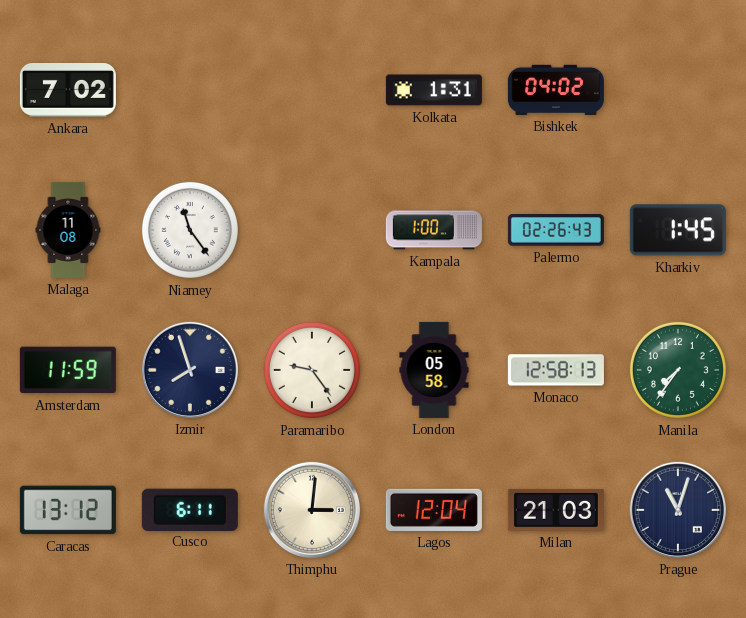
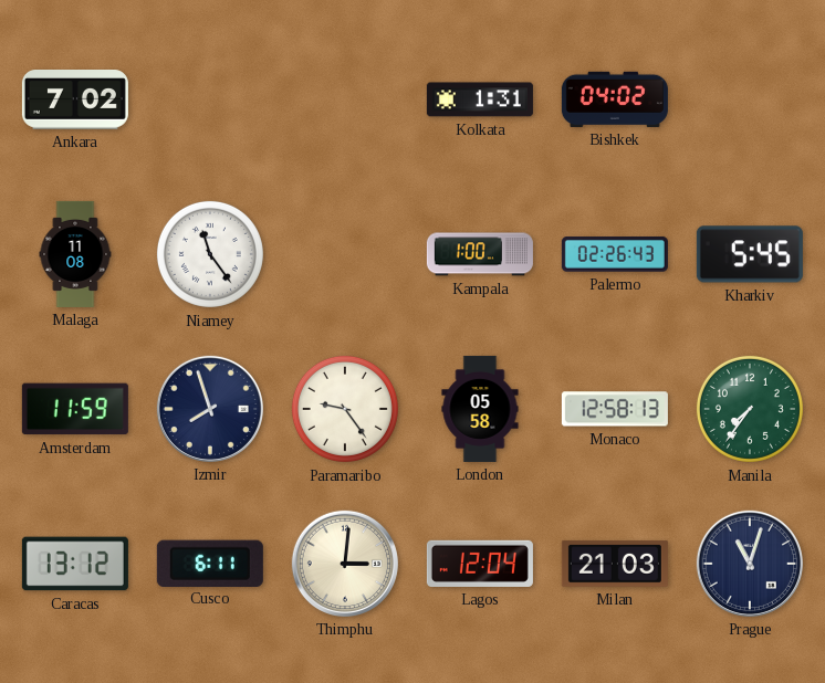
Kharkiv: 1:45 -> 5:45 (750, 254)
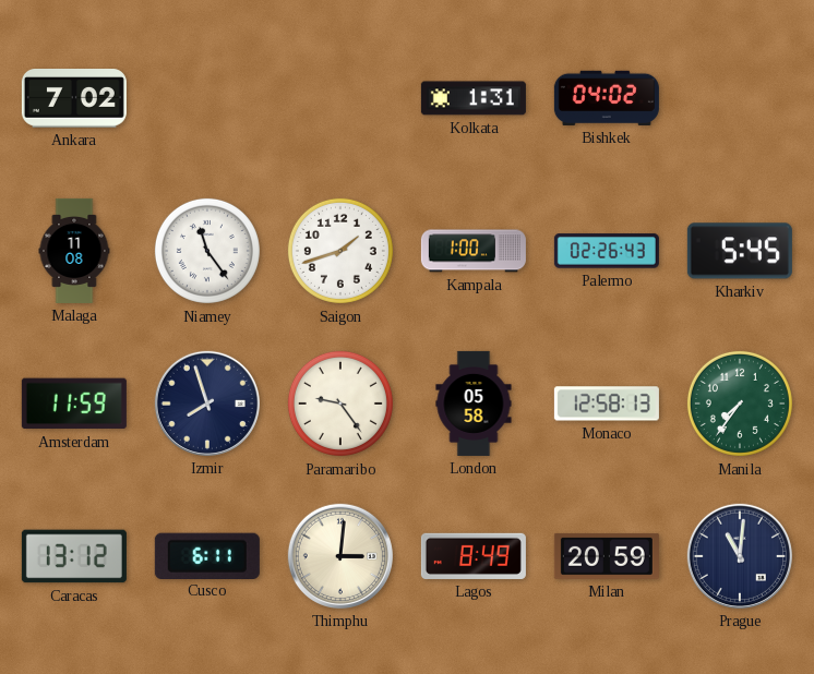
Saigon: none -> 1:42 (340, 251)
Lagos: 12:04 -> 8:49 (474, 556)
Milan: 21:03 -> 20:59 (607, 556)
Prague: 11:03 -> 11:01 (740, 556)
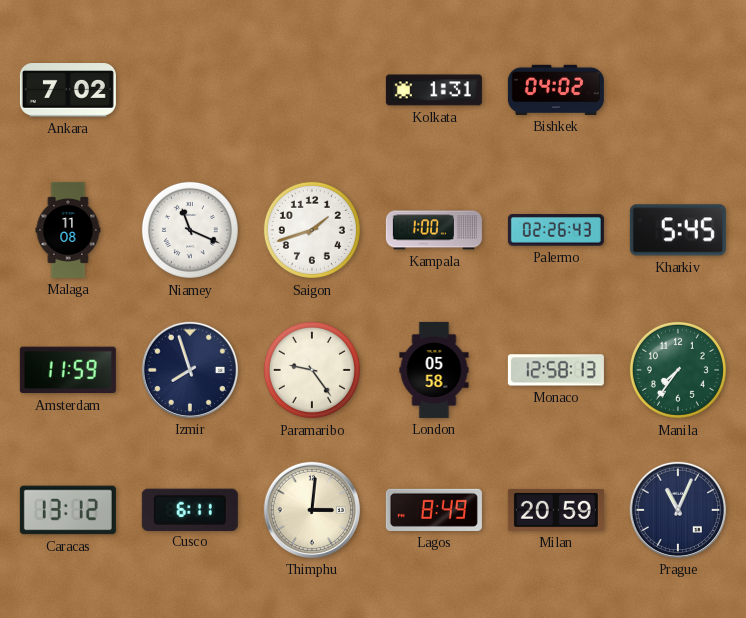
Niamey: 11:24 -> 11:19 (190, 230)
Prague: 11:01 -> 11:04 (678, 510)
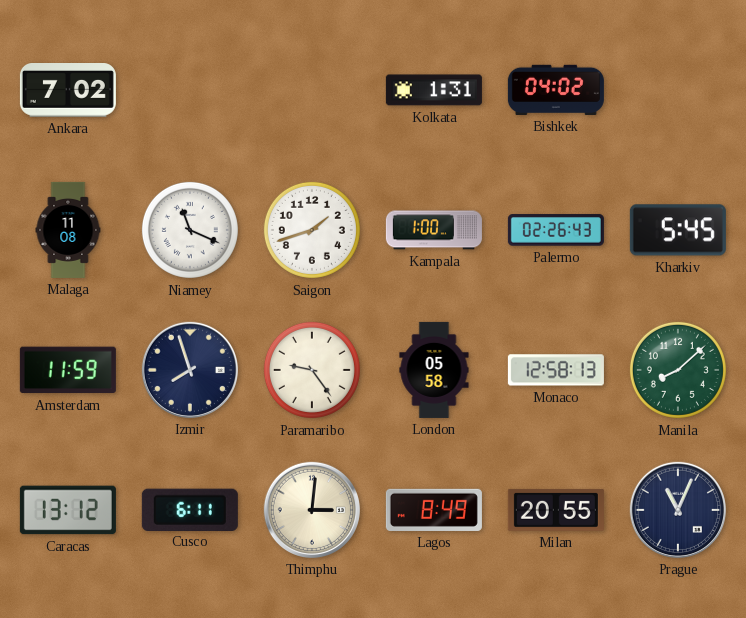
Manila: 7:36 -> 8:08 (678, 370)
Milan: 20:59 -> 20:55 (556, 510)
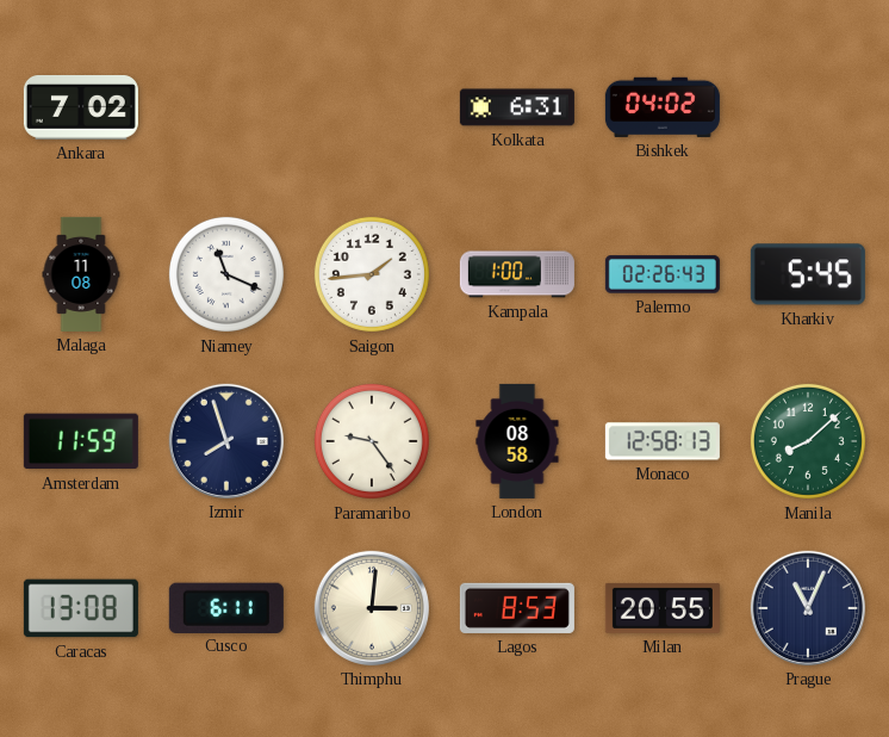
Kolkata: 1:31 -> 6:31 (517, 107)
Saigon: 1:42 -> 1:44 (372, 274)
London: 05:58 -> 08:58 (517, 441)
Caracas: 13:12 -> 13:08 (81, 608)
Lagos: 8:49 -> 8:53 (517, 608)
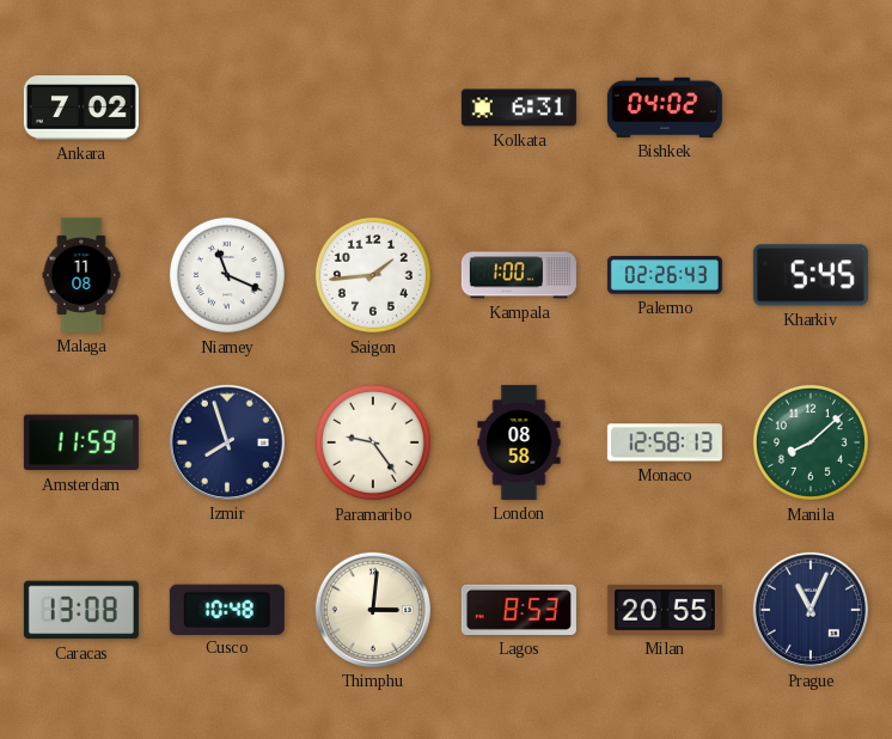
Cusco: 6:11 -> 10:48 (227, 609)
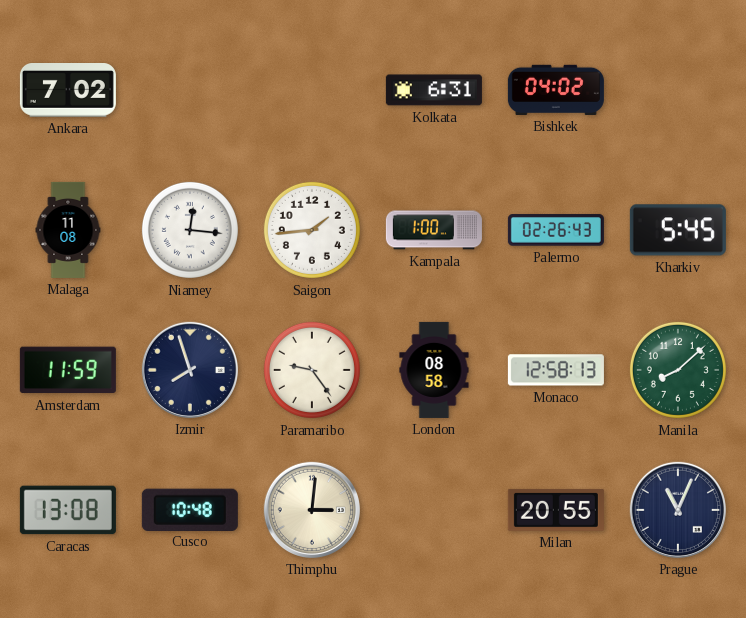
Niamey: 11:19 -> 12:16 (190, 230)
Lagos: 8:53 -> none (519, 610)
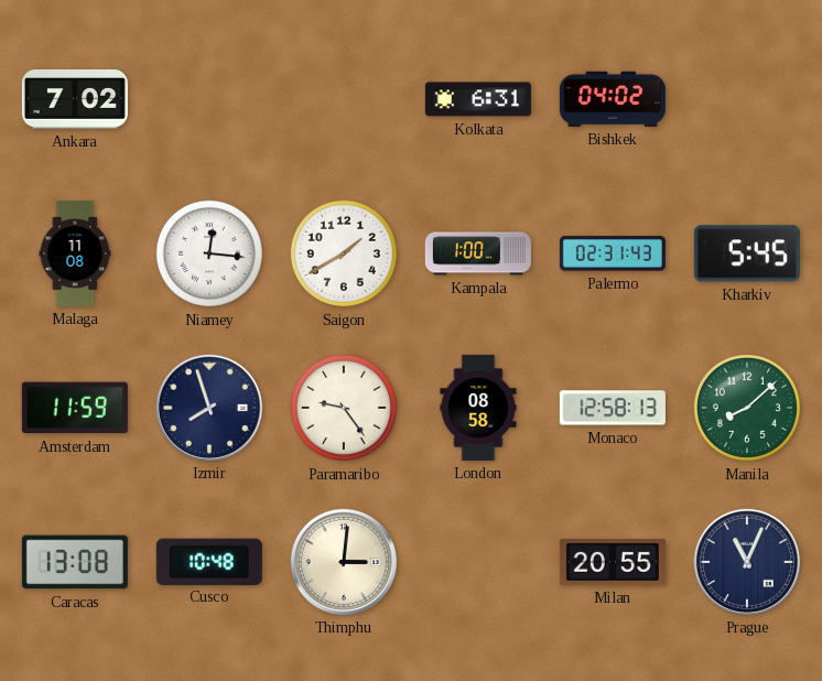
Saigon: 1:44 -> 1:40 (344, 253)
Palermo: 02:26 -> 02:31 (613, 253)
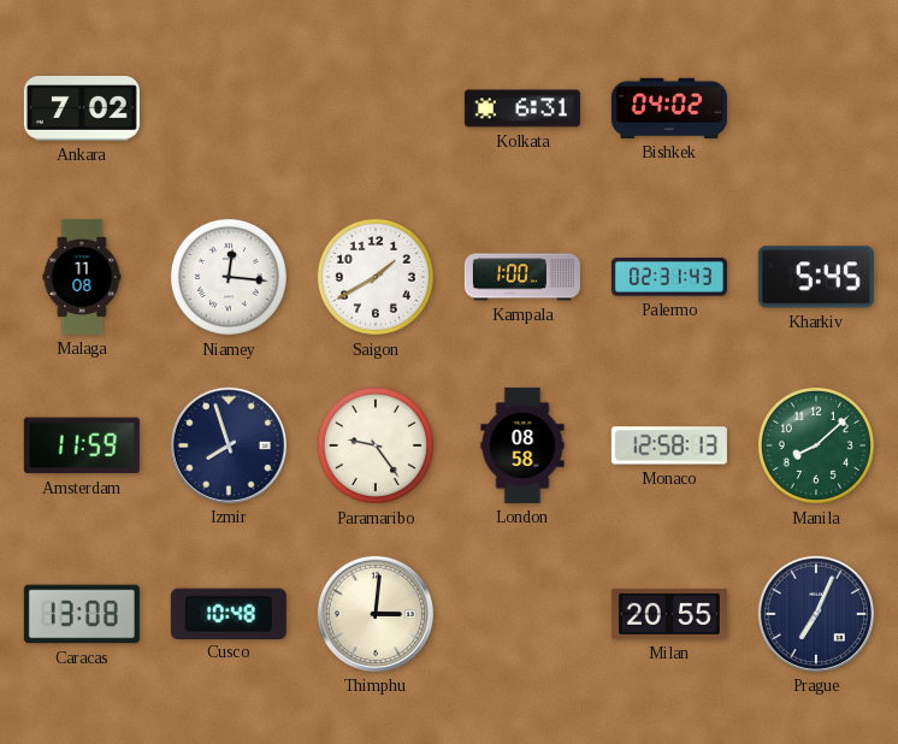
Prague: 11:04 -> 7:04 (816, 614)
